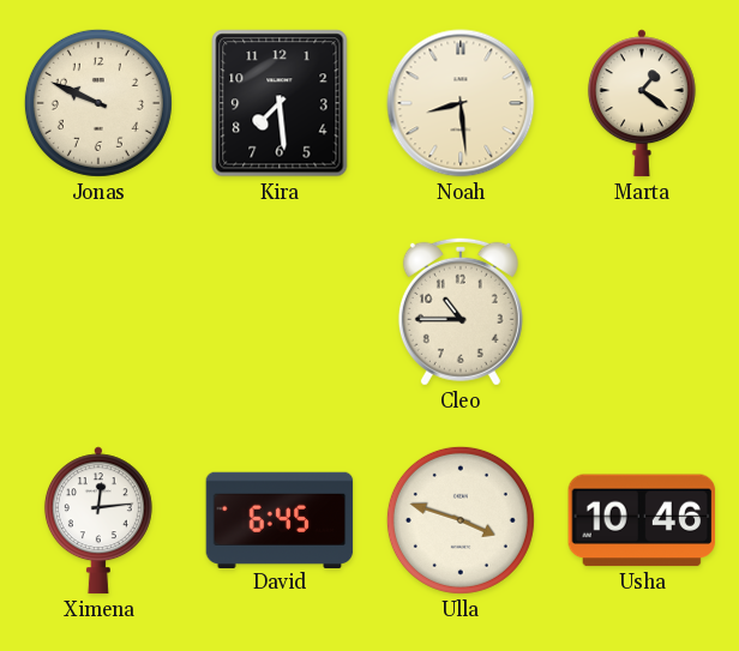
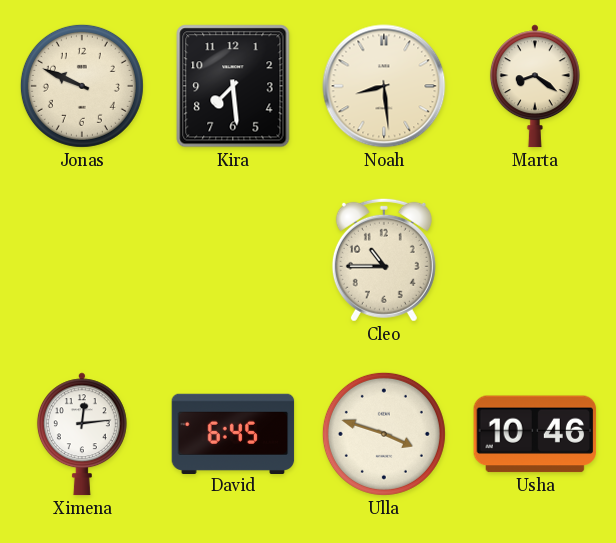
Marta: 1:21 -> 8:21 (535, 86)
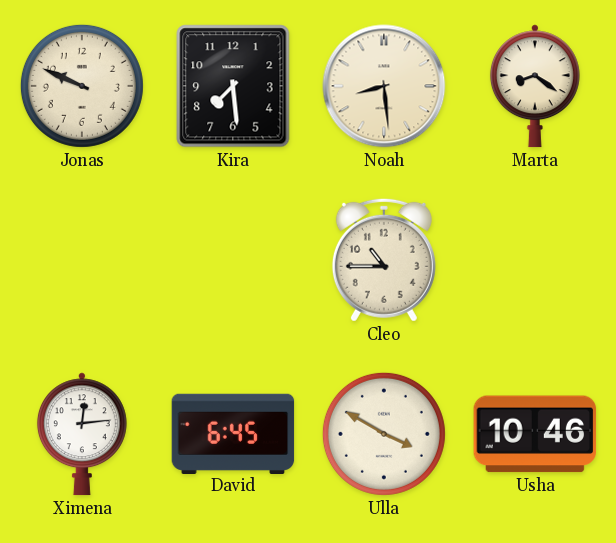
Ulla: 3:48 -> 3:50 (384, 434)
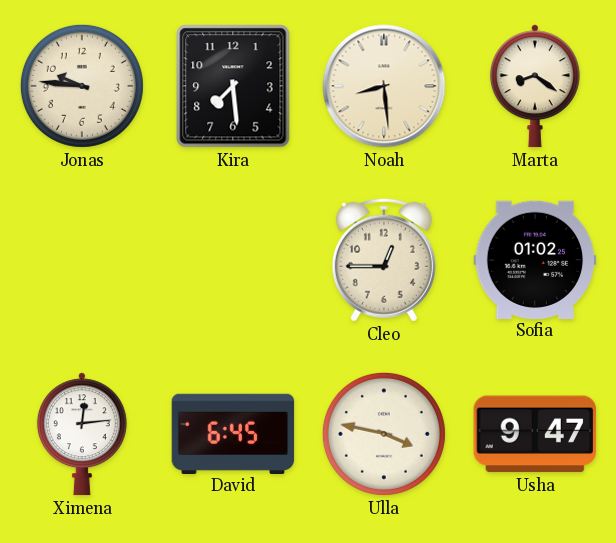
Jonas: 9:49 -> 9:46 (82, 86)
Cleo: 10:45 -> 12:45 (384, 260)
Sofia: none -> 01:02 (535, 259)
Ulla: 3:50 -> 3:47 (384, 434)
Usha: 10:46 -> 9:47 (535, 434)
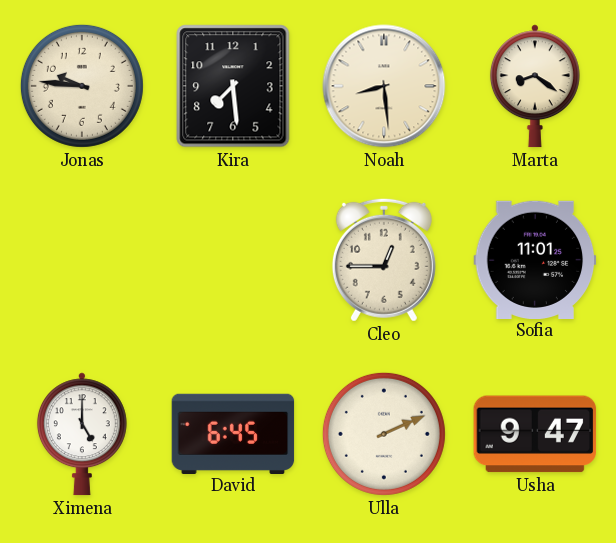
Sofia: 01:02 -> 11:01 (535, 259)
Ximena: 12:14 -> 5:00 (82, 434)
Ulla: 3:47 -> 2:11 (384, 434)
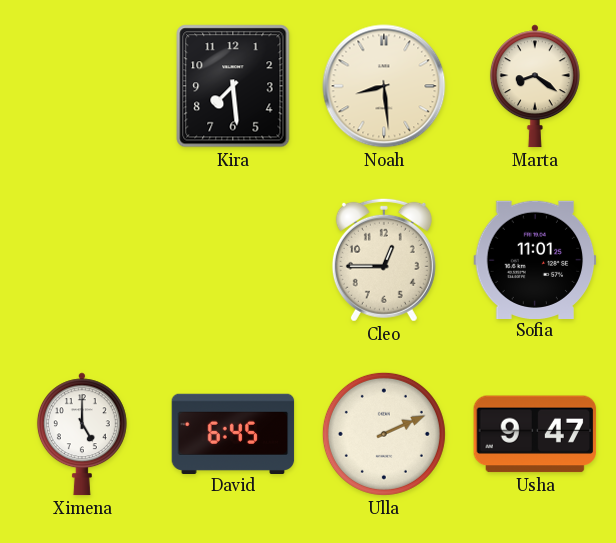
Jonas: 9:46 -> none (82, 86)
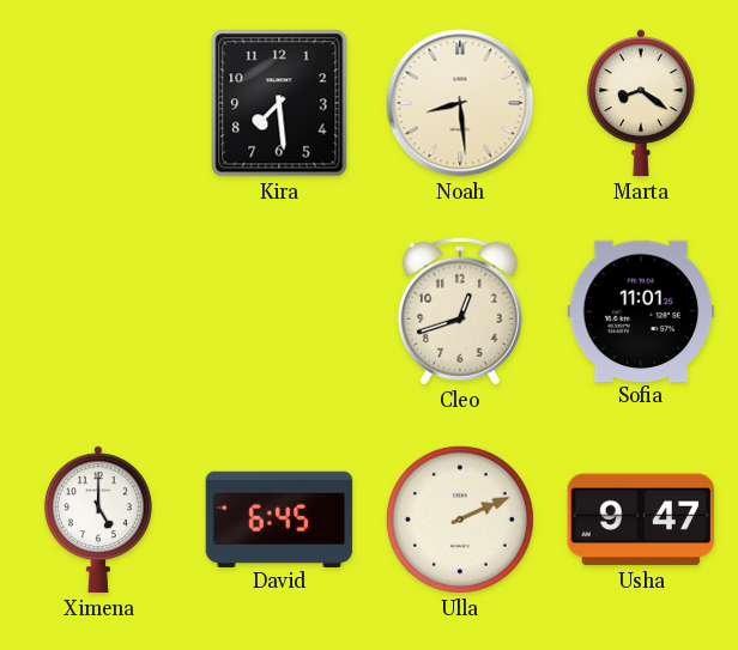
Cleo: 12:45 -> 12:42 (460, 311)
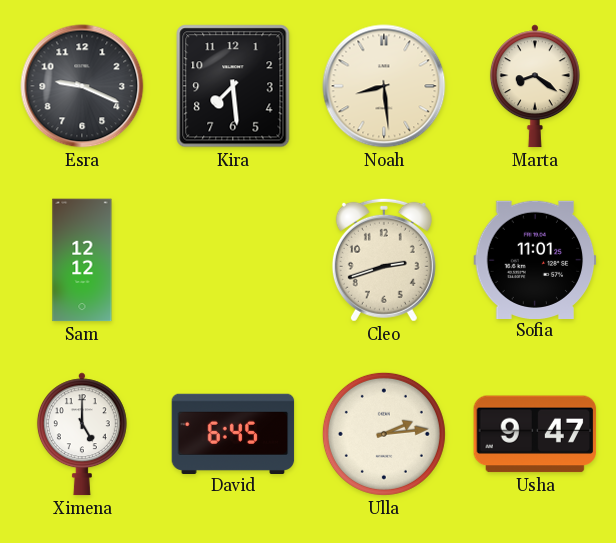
Esra: none -> 9:19 (82, 86)
Sam: none -> 12:12 (82, 260)
Cleo: 12:42 -> 2:42 (384, 260)
Ulla: 2:11 -> 2:14 (384, 434)
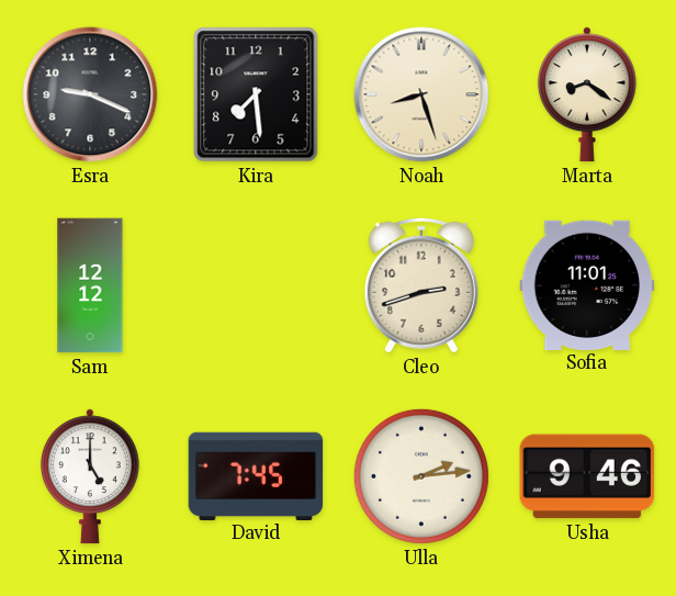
Noah: 8:29 -> 8:27 (421, 94)
David: 6:45 -> 7:45 (256, 475)
Usha: 9:47 -> 9:46 (587, 476)
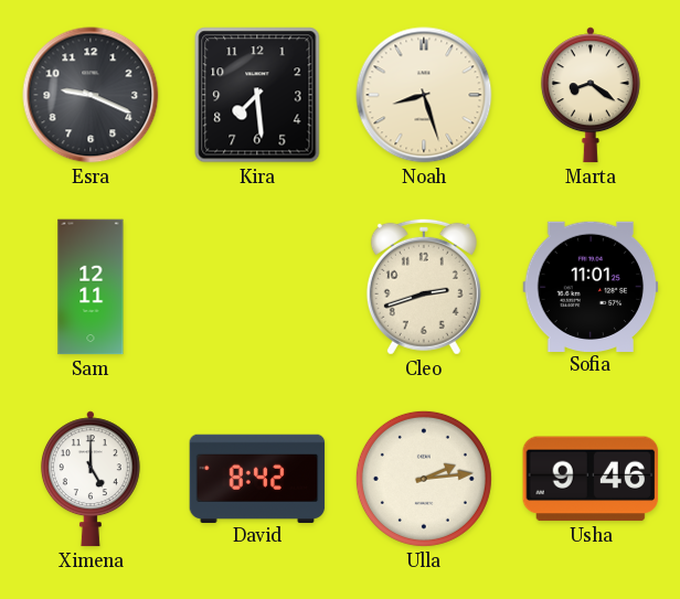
Sam: 12:12 -> 12:11 (91, 287)
David: 7:45 -> 8:42 (257, 478)
